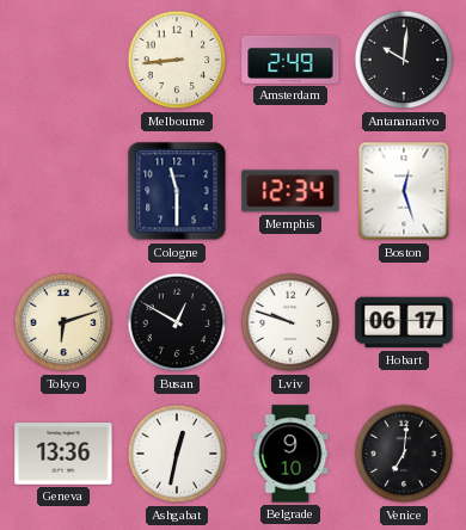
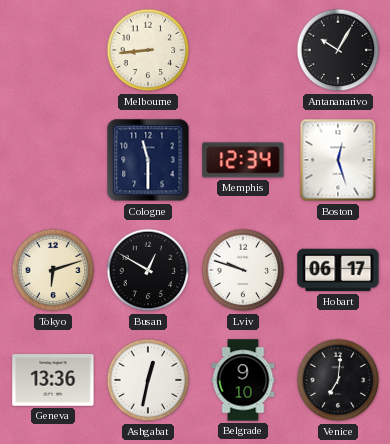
Amsterdam: 2:49 -> none (290, 60)
Antananarivo: 10:01 -> 10:05 (338, 50)
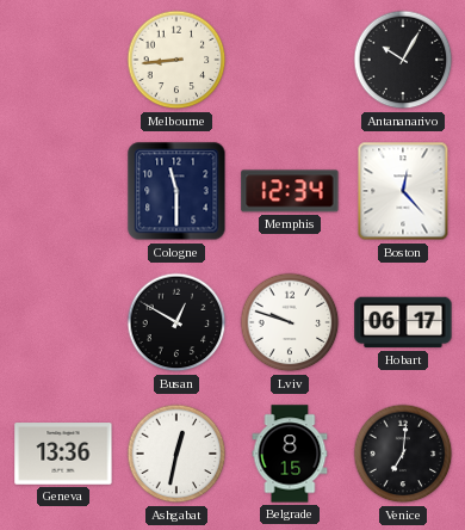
Boston: 12:27 -> 12:23 (403, 191)
Tokyo: 6:12 -> none (53, 270)
Belgrade: 9:10 -> 8:15 (290, 454)
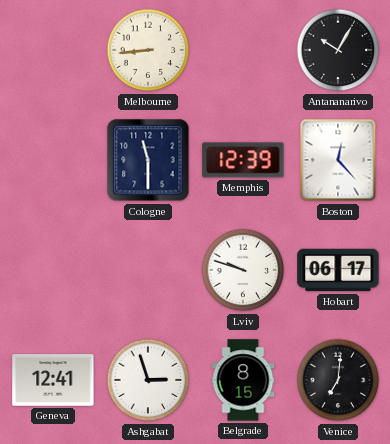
Memphis: 12:34 -> 12:39 (243, 160)
Busan: 12:50 -> none (176, 322)
Geneva: 13:36 -> 12:41 (53, 380)
Ashgabat: 12:32 -> 2:57 (148, 380)
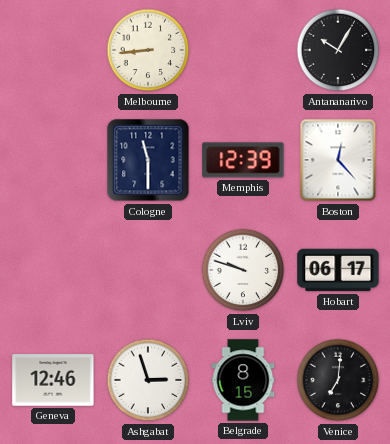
Geneva: 12:41 -> 12:46 (53, 380)
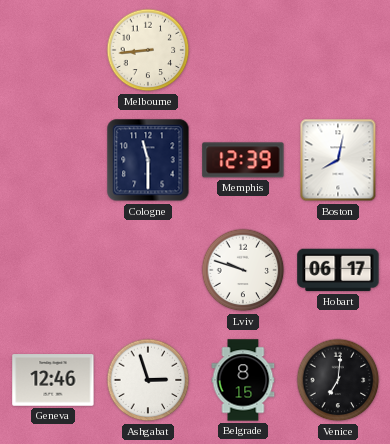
Antananarivo: 10:05 -> none (338, 50)
Boston: 12:23 -> 8:02 (338, 160)
